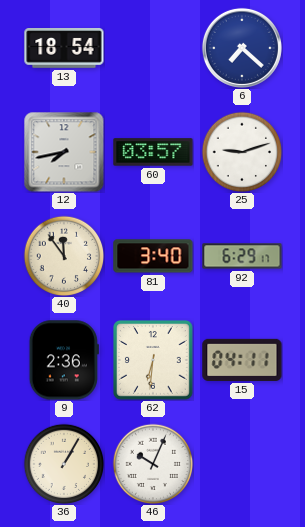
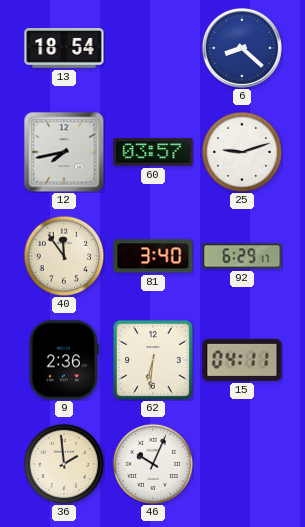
6: 7:22 -> 8:22 (242, 48)
36: 1:05 -> 1:59 (64, 464)
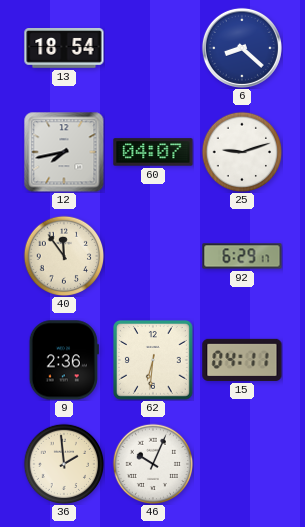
60: 03:57 -> 04:07 (153, 152)
81: 3:40 -> none (153, 256)
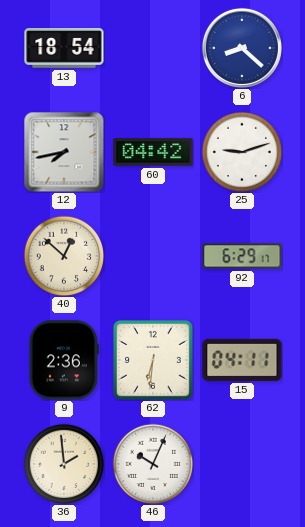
60: 04:07 -> 04:42 (153, 152)
40: 11:54 -> 12:52 (64, 256)
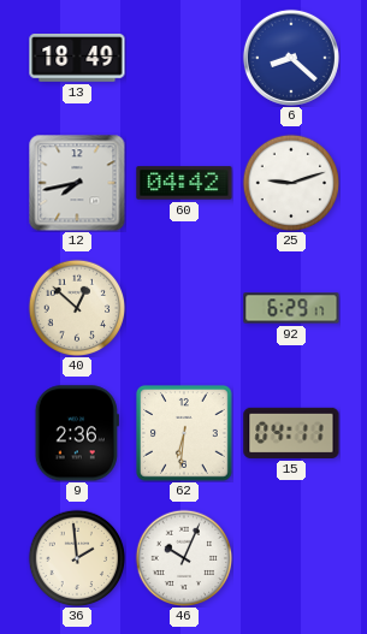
13: 18:54 -> 18:49 (77, 59)
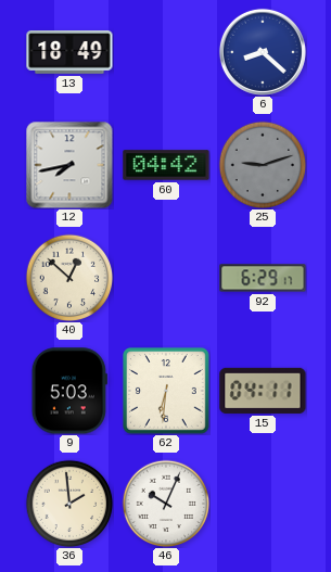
25 dial: white -> grey (263, 165)
9: 2:36 -> 5:03 (69, 391)
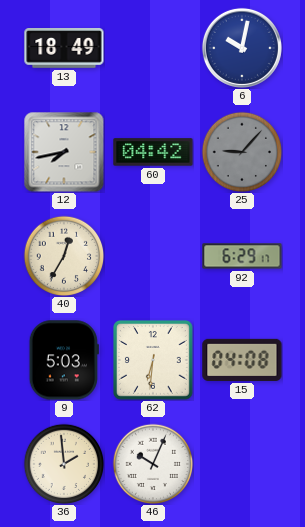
6: 8:22 -> 10:02 (242, 48)
25: 9:12 -> 9:07 (242, 152)
40: 12:52 -> 12:35 (64, 256)
15: 04:11 -> 04:08 (242, 360)
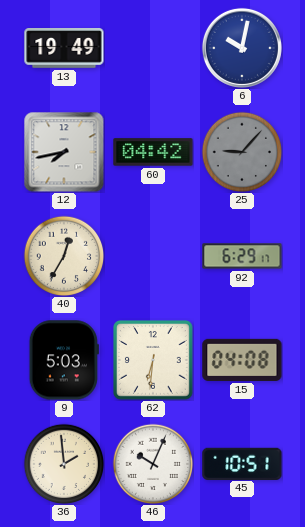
13: 18:49 -> 19:49 (64, 49)
45: none -> 10:51 (242, 463)
